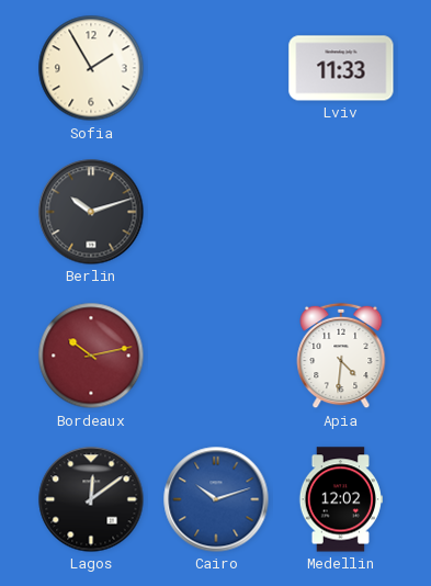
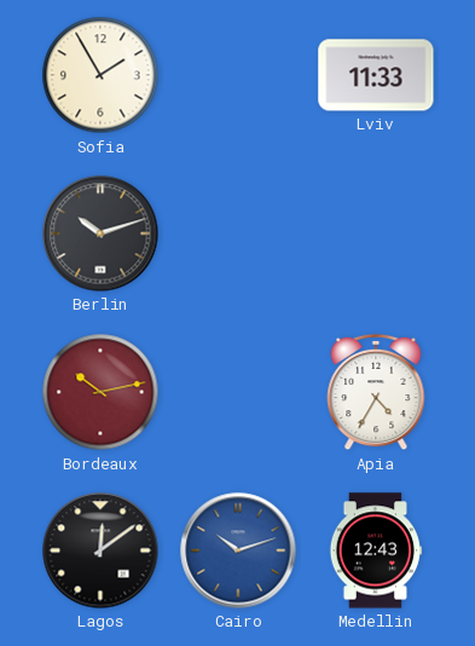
Apia: 4:31 -> 4:35 (376, 392)
Medellin: 12:02 -> 12:43 (375, 550)
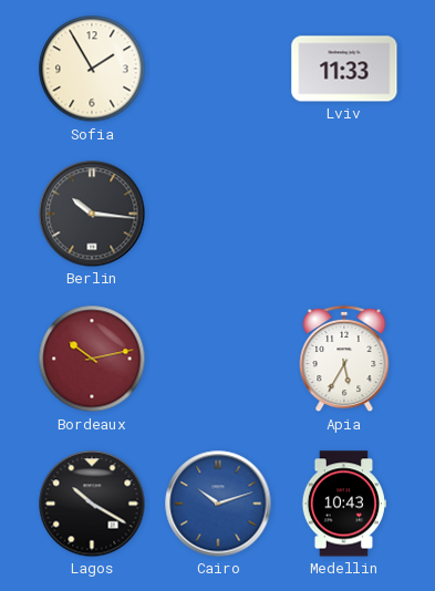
Berlin: 10:12 -> 10:16 (92, 214)
Apia: 4:35 -> 5:35 (344, 359)
Lagos: 12:09 -> 10:20 (92, 504)
Medellin: 12:43 -> 10:43 (343, 504)
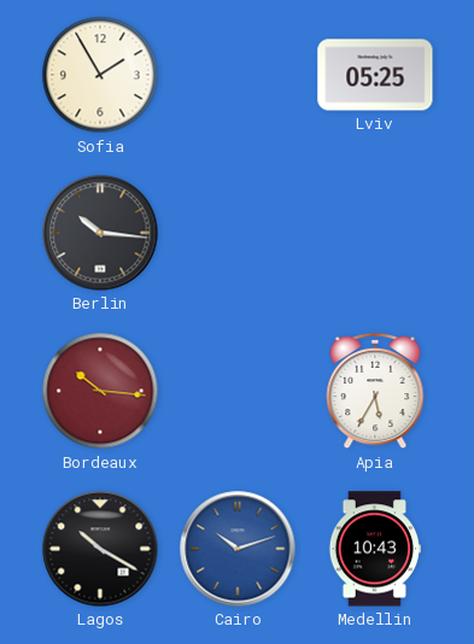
Lviv: 11:33 -> 05:25 (375, 75)
Bordeaux: 10:13 -> 10:16 (100, 391)
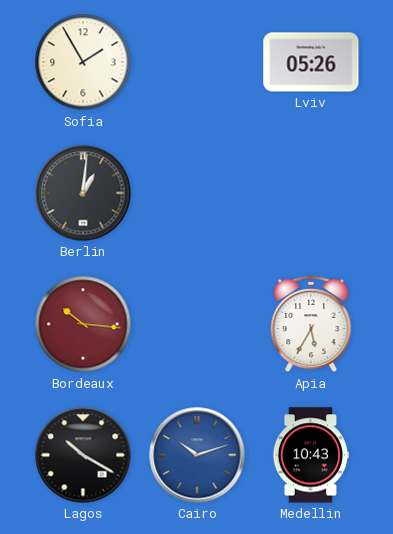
Lviv: 05:25 -> 05:26 (311, 62)
Berlin: 10:16 -> 1:01 (83, 193)
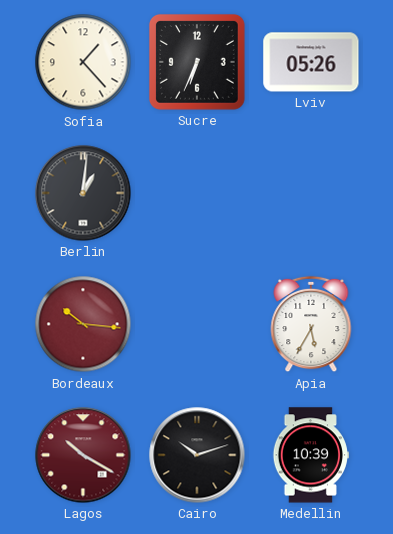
Sofia: 1:55 -> 1:23 (83, 62)
Sucre: none -> 6:34 (197, 62)
Lagos dial: black -> burgundy (83, 455)
Cairo dial: blue -> black (197, 455)
Medellin: 10:43 -> 10:39 (310, 455)
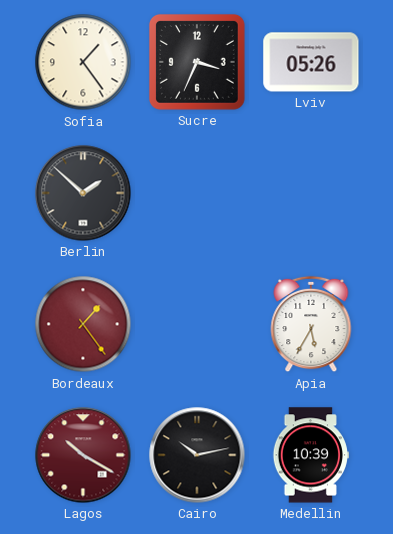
Sofia: 1:23 -> 1:24 (83, 62)
Sucre: 6:34 -> 3:34 (197, 62)
Berlin: 1:01 -> 1:52 (83, 193)
Bordeaux: 10:16 -> 1:24 (83, 324)
Cairo: 10:12 -> 10:13 (197, 455)
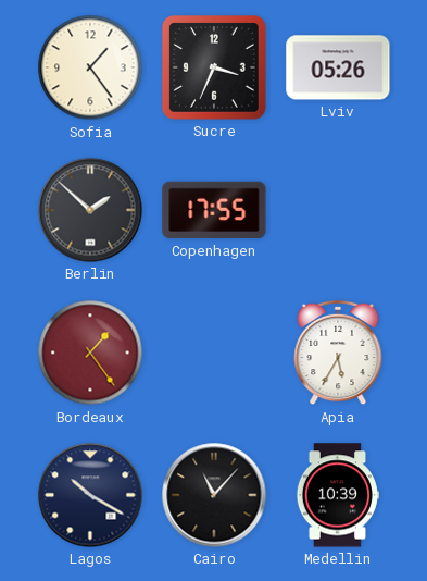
Copenhagen: none -> 17:55 (214, 210)
Lagos dial: burgundy -> navy (90, 495)
Cairo: 10:13 -> 11:07 (214, 495)
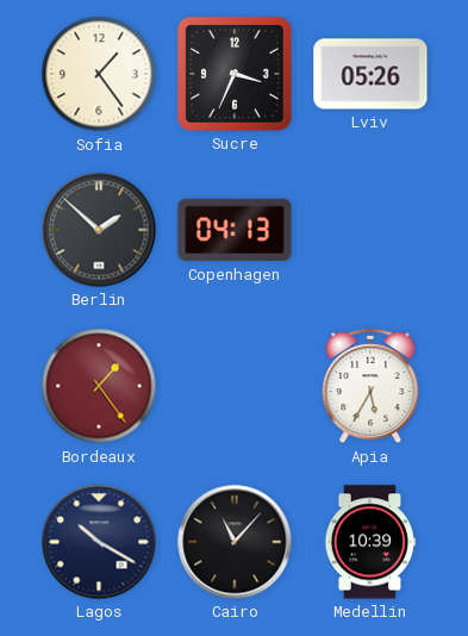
Copenhagen: 17:55 -> 04:13 (235, 230)
